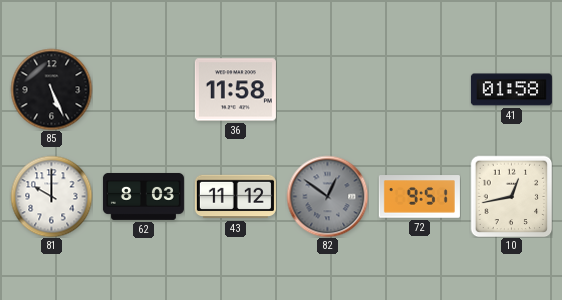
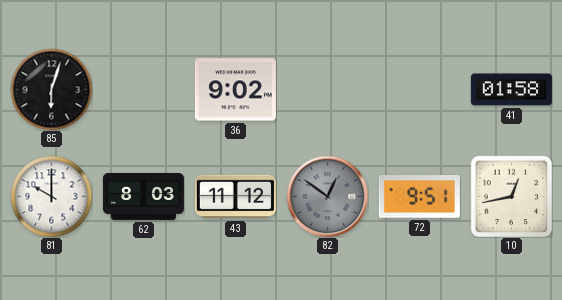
85: 5:26 -> 6:03 (51, 89)
36: 11:58 -> 9:02 (235, 90)
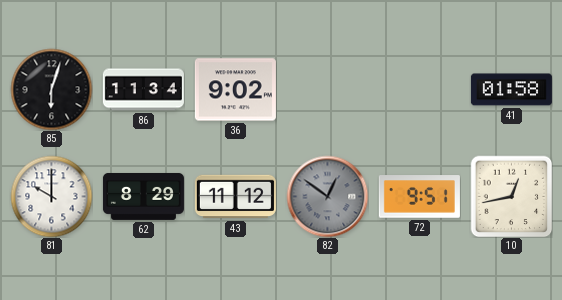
86: none -> 11:34 (143, 90)
62: 8:03 -> 8:29 (143, 196)
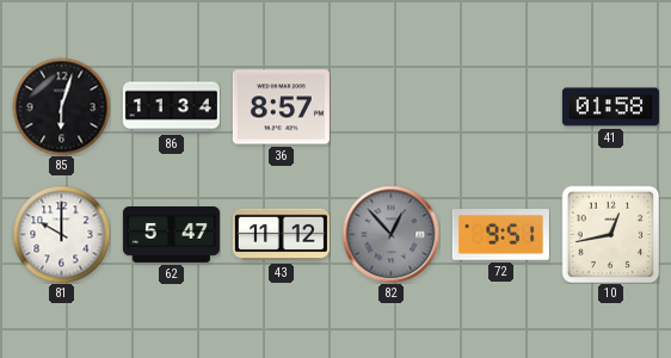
36: 9:02 -> 8:57 (281, 107)
62: 8:29 -> 5:47 (171, 234)
82: 12:51 -> 12:53 (390, 234)
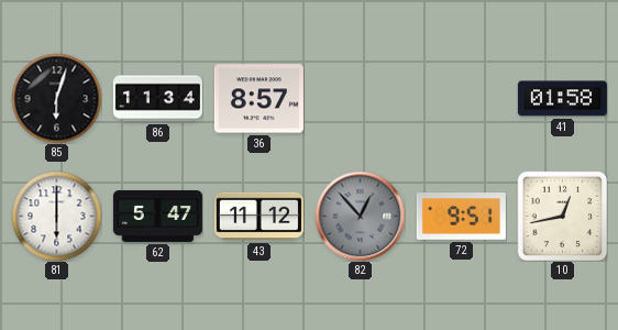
81: 10:00 -> 6:00 (56, 216)
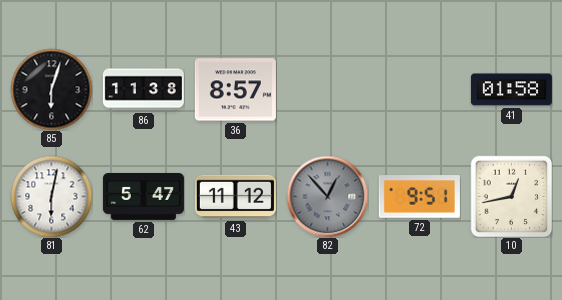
86: 11:34 -> 11:38 (143, 90)
81: 6:00 -> 6:02 (51, 196)
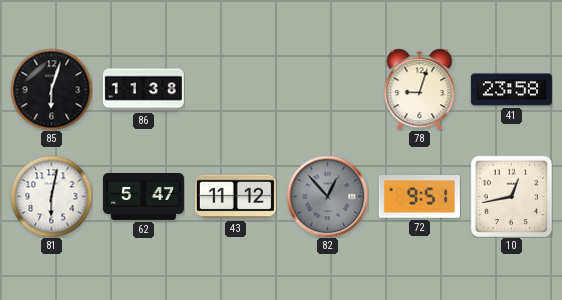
36: 8:57 -> none (235, 90)
78: none -> 9:03 (420, 89)
41: 01:58 -> 23:58 (511, 90)
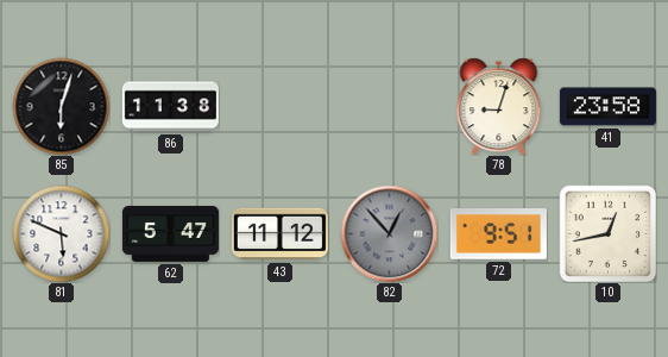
81: 6:02 -> 5:49 (61, 233)
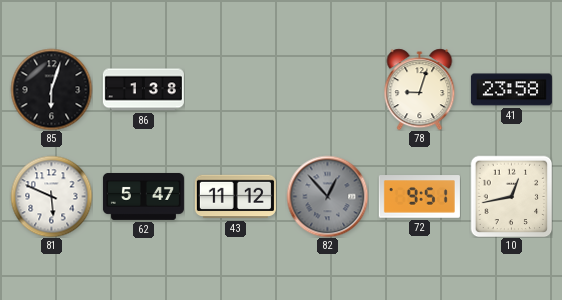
86: 11:38 -> 1:38 (143, 90)
